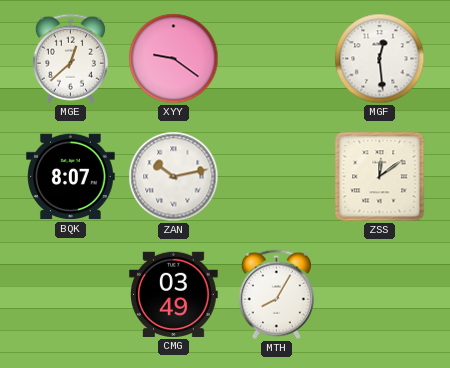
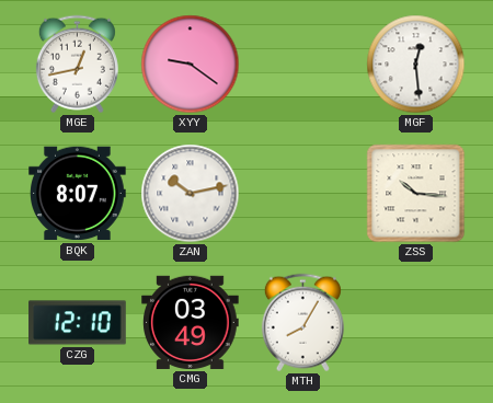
MGE: 12:38 -> 12:43 (77, 65)
ZSS: 12:09 -> 10:16 (416, 194)
CZG: none -> 12:10 (78, 323)
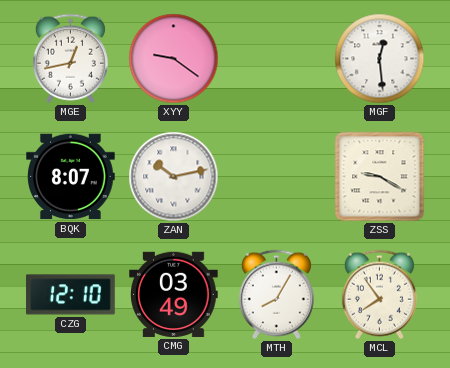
ZSS: 10:16 -> 9:20 (380, 177)
MCL: none -> 7:54 (379, 295)
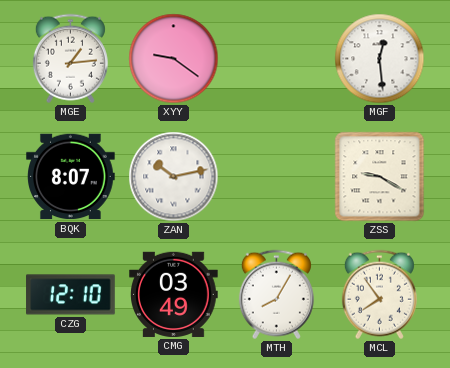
MGE: 12:43 -> 1:14 (70, 59)
